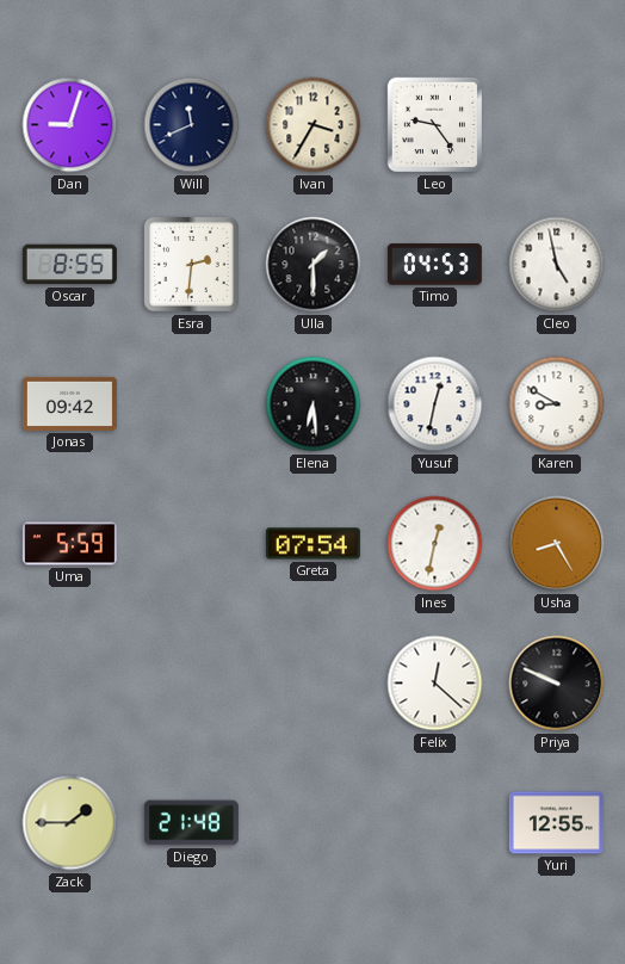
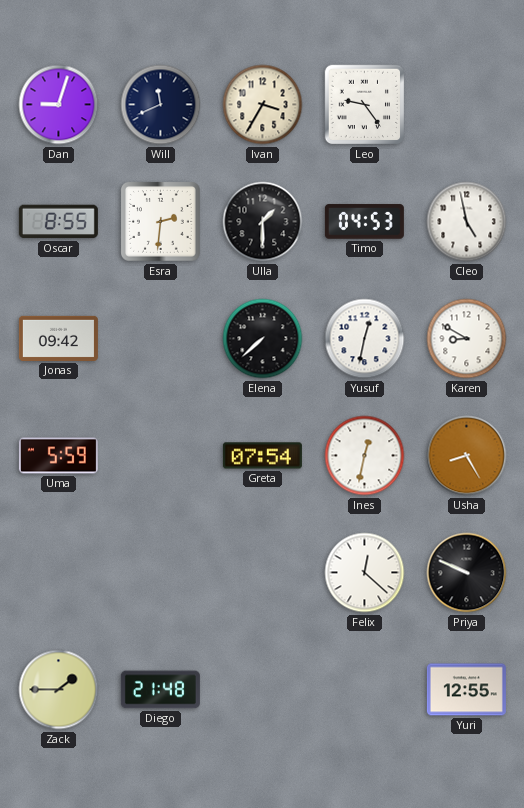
Elena: 6:29 -> 7:38 (263, 339)
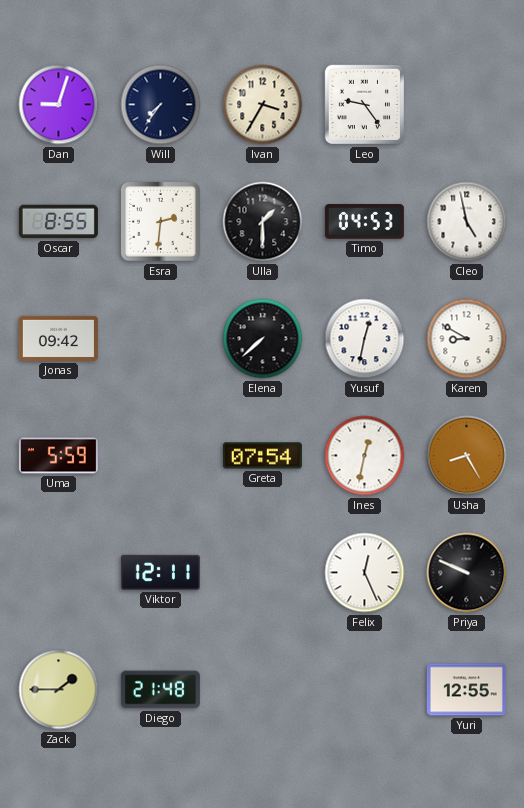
Will: 11:41 -> 7:36 (161, 105)
Viktor: none -> 12:11 (160, 572)
Felix: 12:22 -> 12:26 (365, 573)
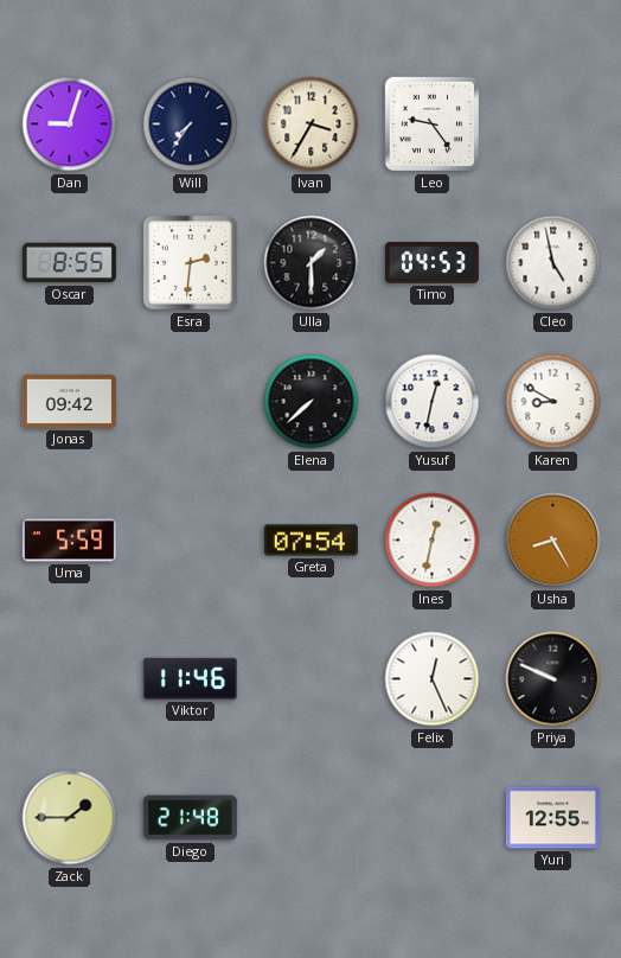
Viktor: 12:11 -> 11:46 (190, 678)
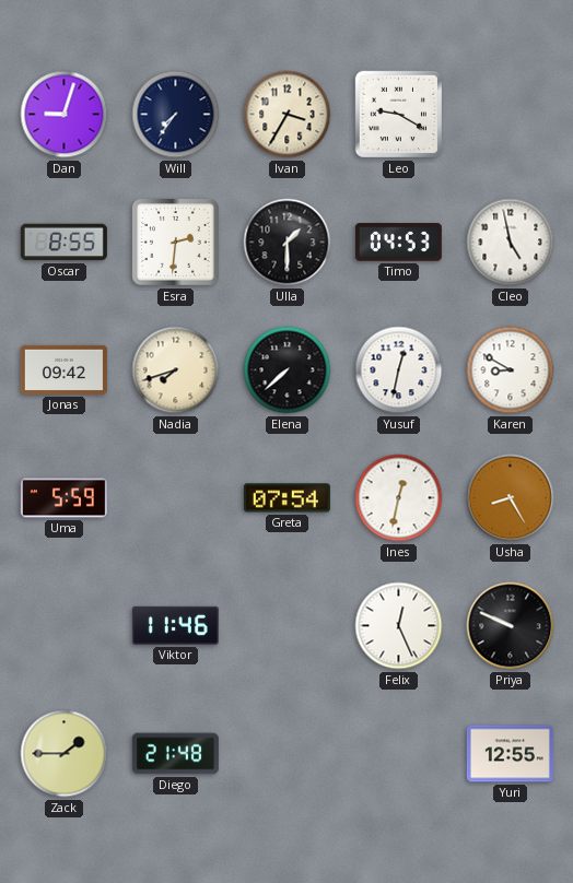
Leo: 9:24 -> 9:20 (399, 115)
Nadia: none -> 7:42 (176, 370)
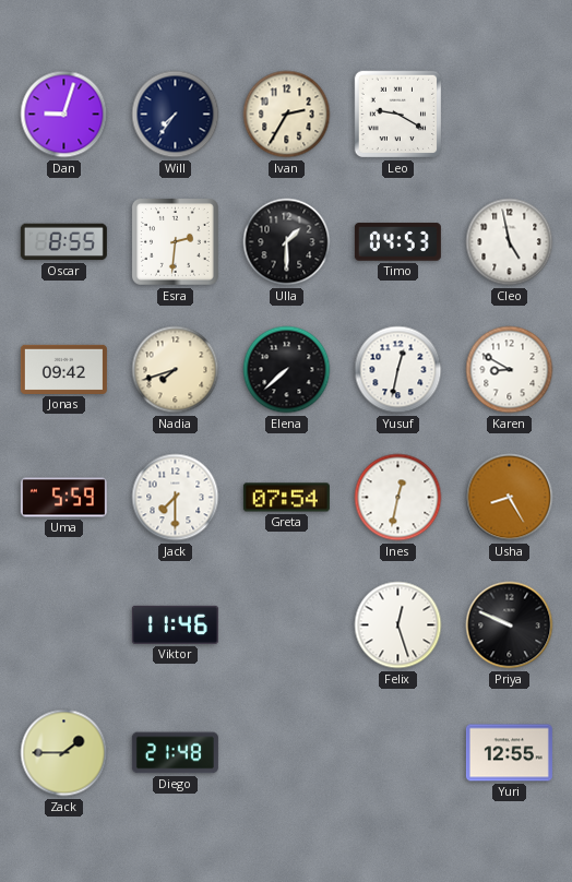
Ivan: 3:35 -> 2:35 (287, 115)
Jack: none -> 7:30 (176, 498)
Felix: 12:26 -> 12:27 (398, 625)
